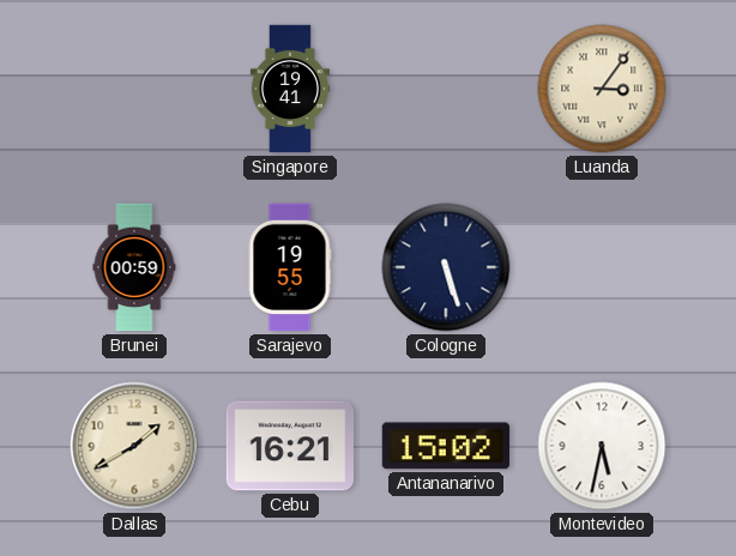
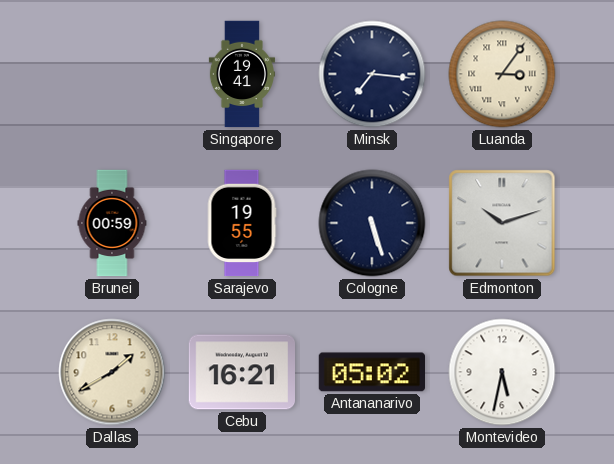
Minsk: none -> 7:16 (372, 74)
Edmonton: none -> 10:12 (502, 223)
Antananarivo: 15:02 -> 05:02 (371, 372)
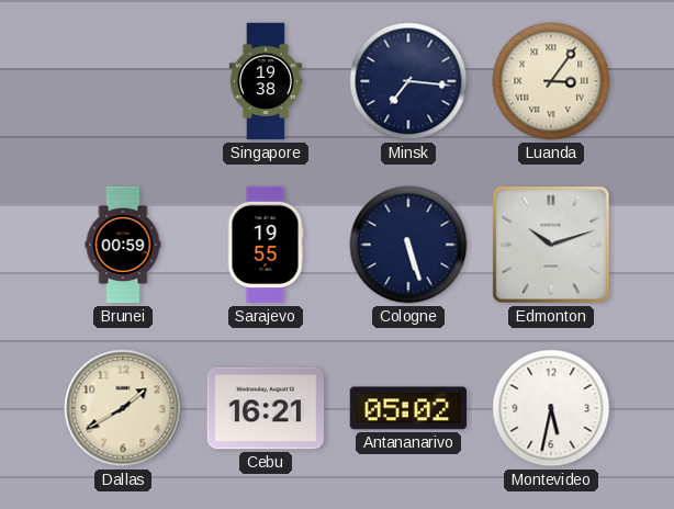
Singapore: 19:41 -> 19:38 (266, 81)
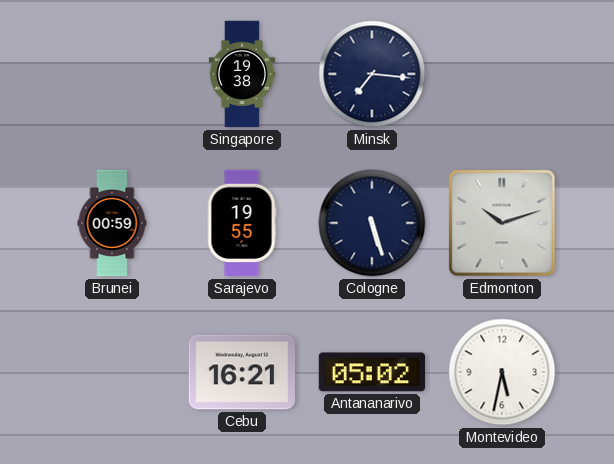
Luanda: 3:06 -> none (551, 81)
Dallas: 1:40 -> none (123, 408)
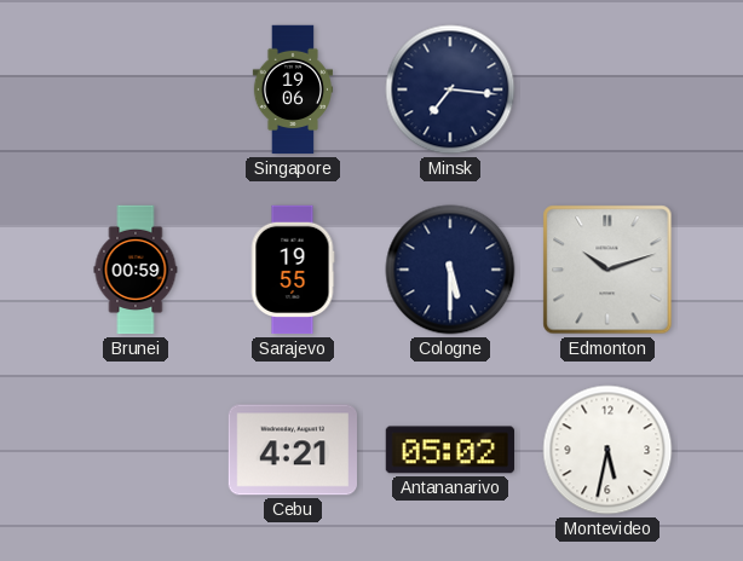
Singapore: 19:38 -> 19:06 (293, 89)
Cologne: 5:27 -> 5:30 (450, 270)
Cebu: 16:21 -> 4:21 (292, 450)
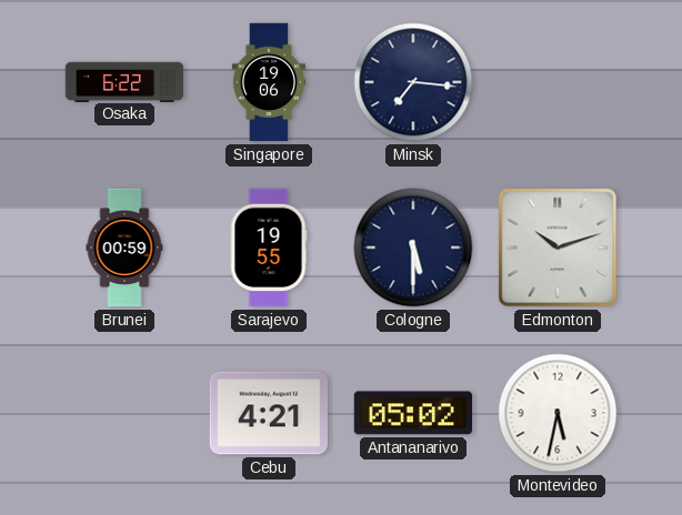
Osaka: none -> 6:22 (124, 81)
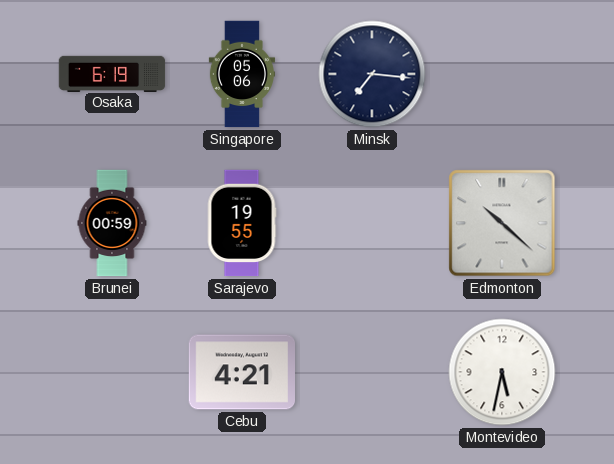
Osaka: 6:22 -> 6:19 (112, 73)
Singapore: 19:06 -> 05:06 (242, 74)
Cologne: 5:30 -> none (413, 248)
Edmonton: 10:12 -> 10:22 (502, 223)
Antananarivo: 05:02 -> none (412, 413)
